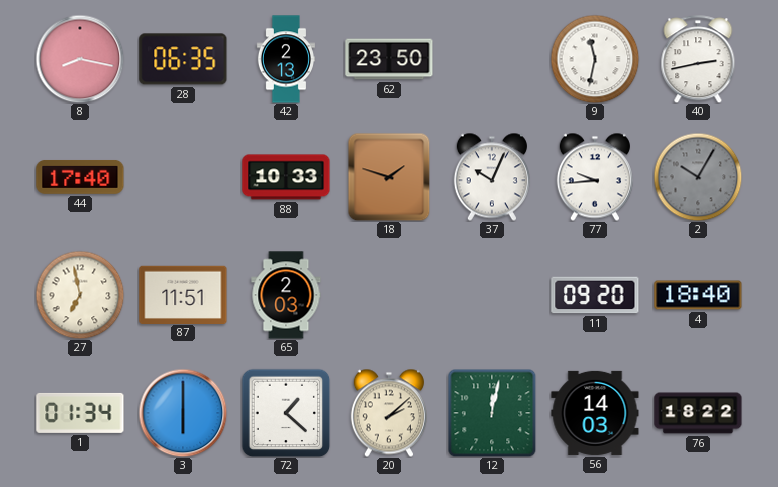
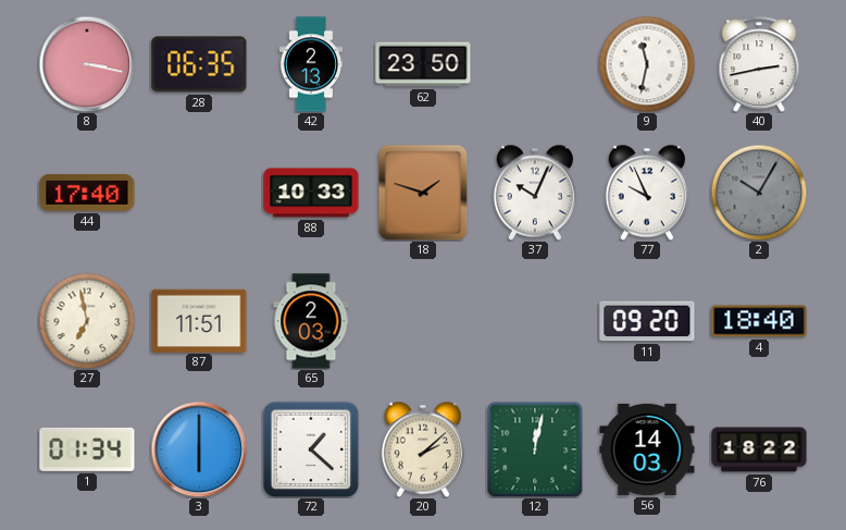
8: 8:17 -> 3:17 (87, 64)
77: 9:44 -> 9:56 (647, 193)
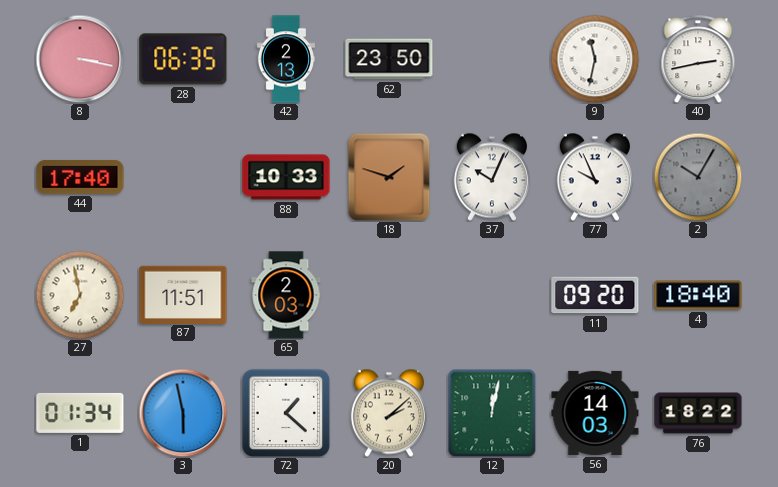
3: 6:00 -> 5:58 (183, 413)
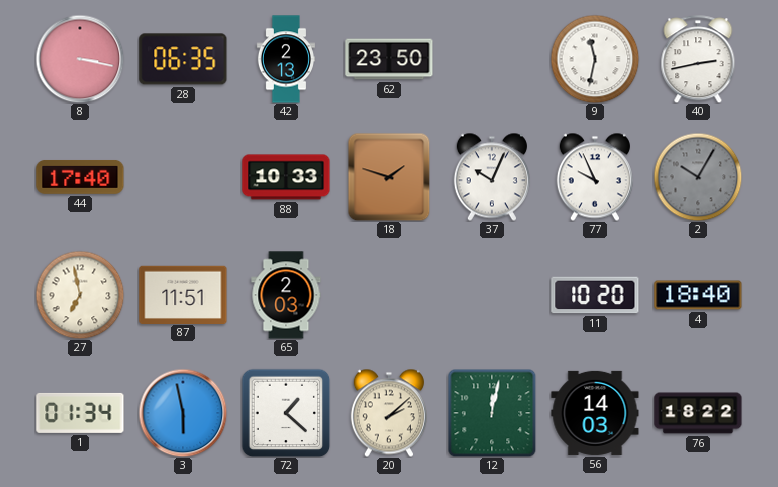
11: 09:20 -> 10:20 (595, 295)
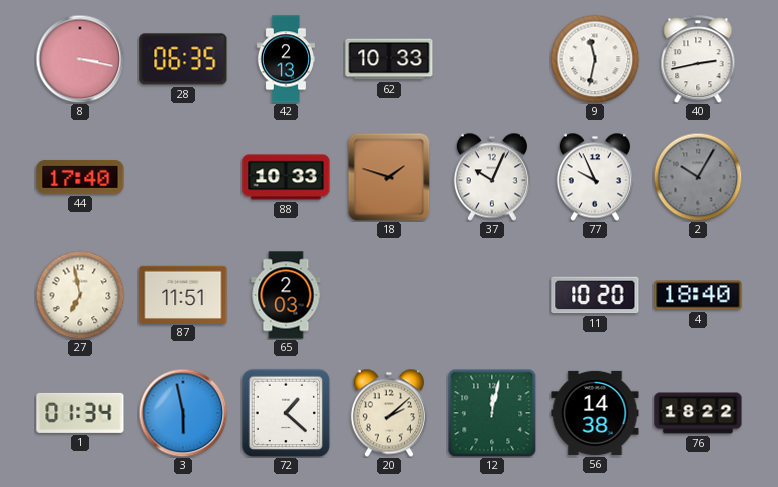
62: 23:50 -> 10:33 (389, 59)
56: 14:03 -> 14:38 (595, 413)
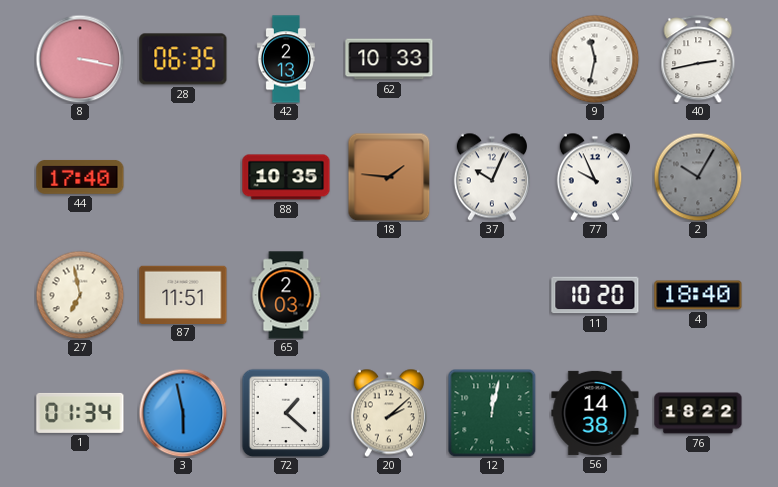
88: 10:33 -> 10:35 (286, 177)
18: 1:48 -> 1:46 (389, 177)
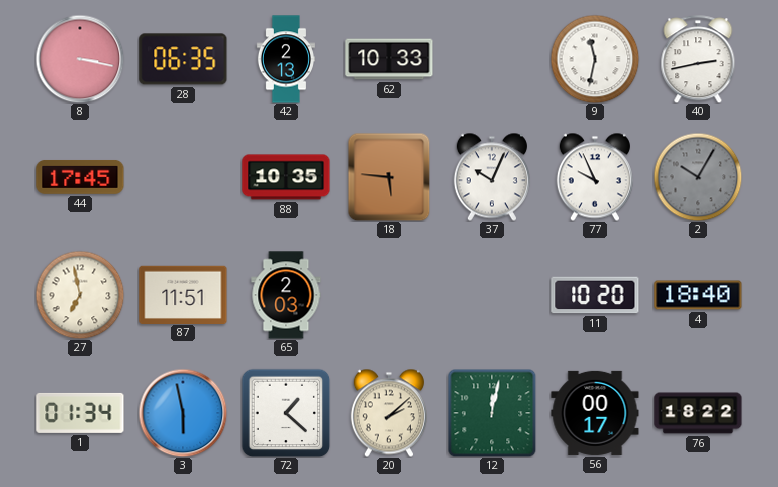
44: 17:40 -> 17:45 (80, 177)
18: 1:46 -> 5:46 (389, 177)
56: 14:38 -> 00:17 (595, 413)
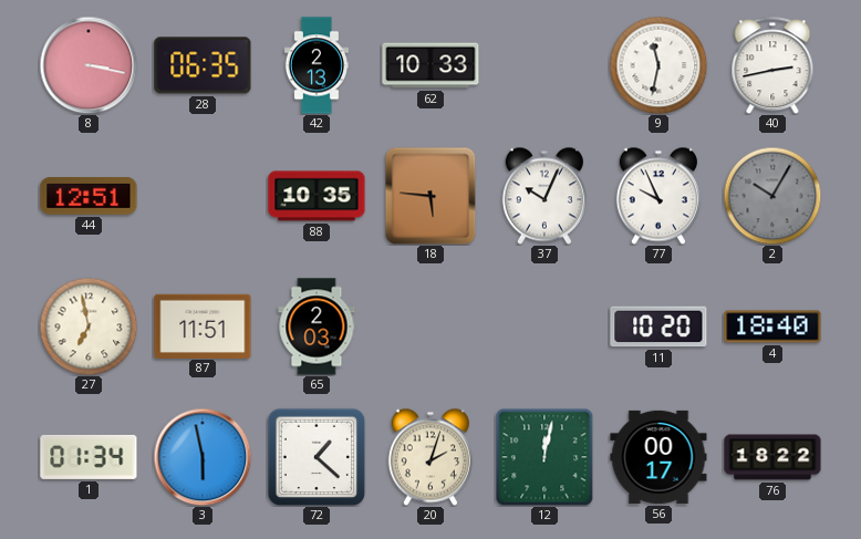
44: 17:45 -> 12:51 (89, 196)
20: 2:08 -> 2:03 (430, 457)
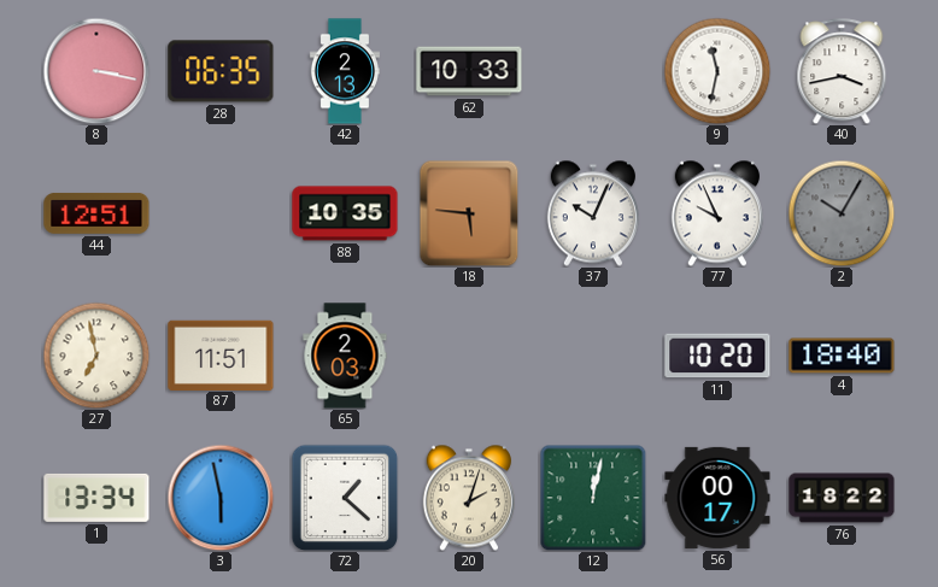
40: 2:43 -> 3:43 (842, 71)
1: 01:34 -> 13:34 (96, 498)
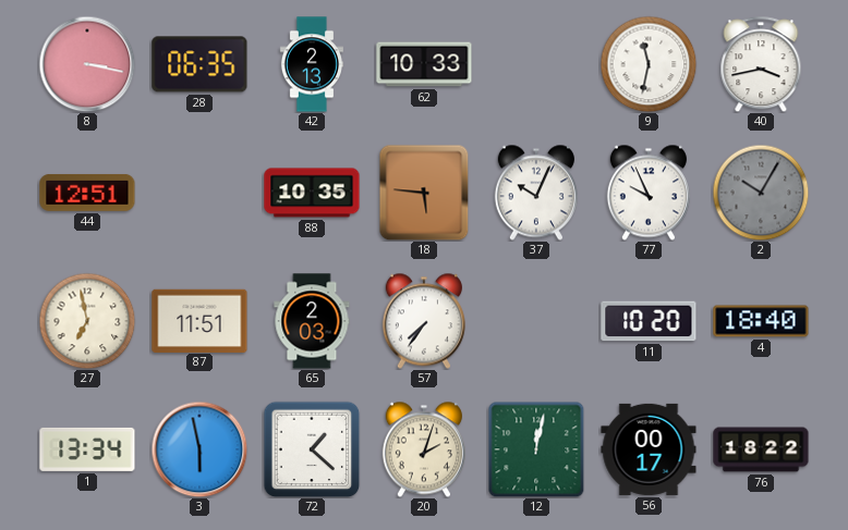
57: none -> 7:36 (424, 321)
